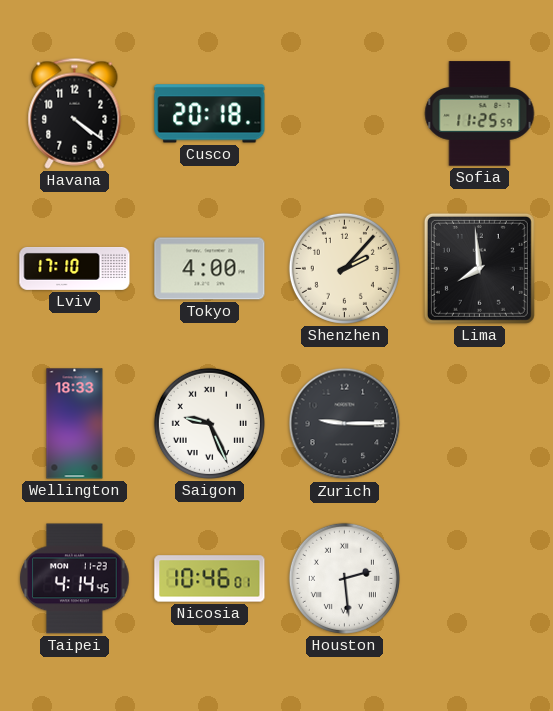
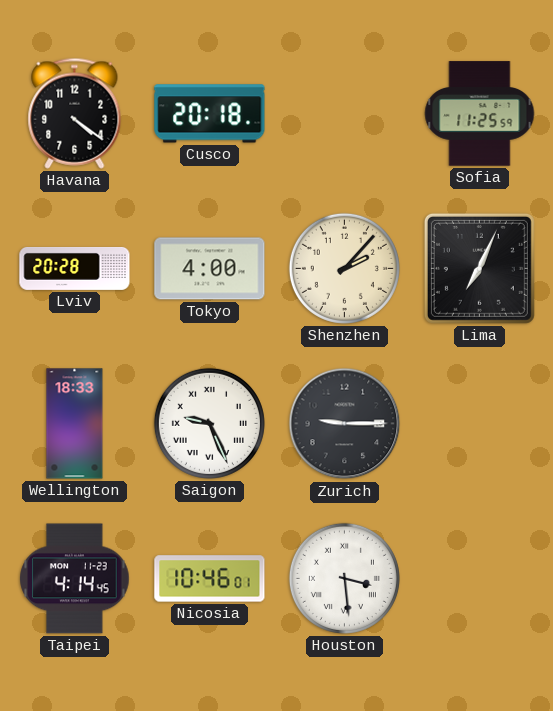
Lviv: 17:10 -> 20:28 (75, 268)
Lima: 7:59 -> 7:04 (479, 268)
Houston: 2:29 -> 3:29 (344, 578)
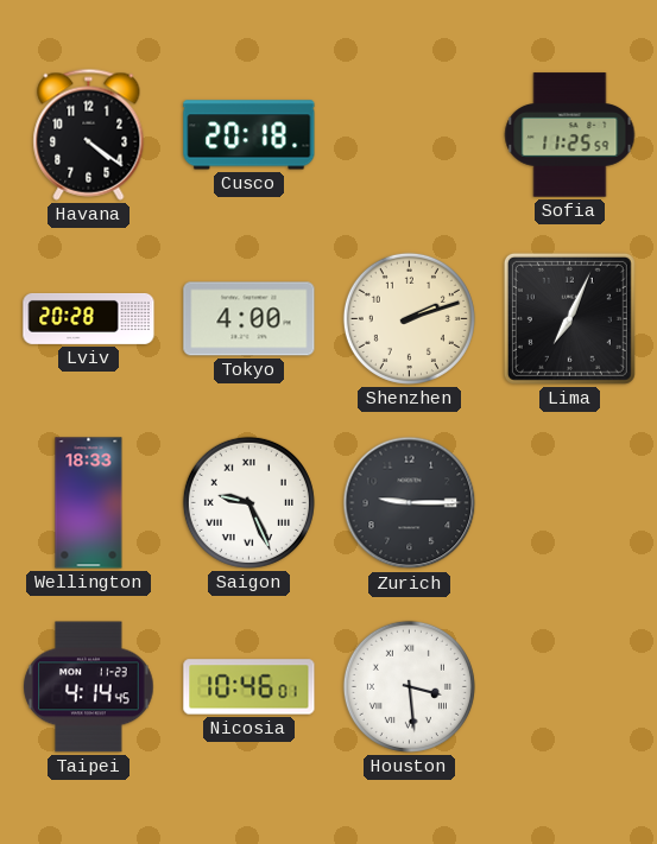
Shenzhen: 2:07 -> 2:12 (409, 318)
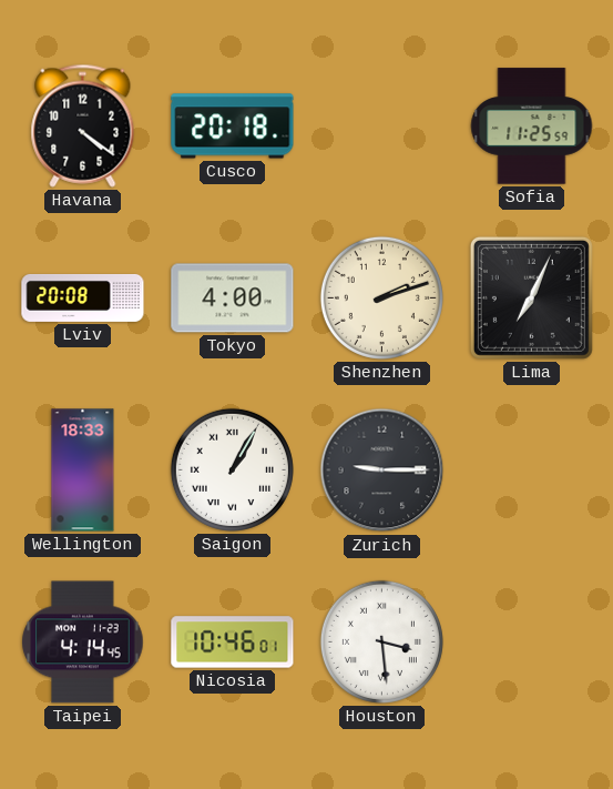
Lviv: 20:28 -> 20:08 (83, 297)
Saigon: 9:26 -> 1:05 (232, 469)
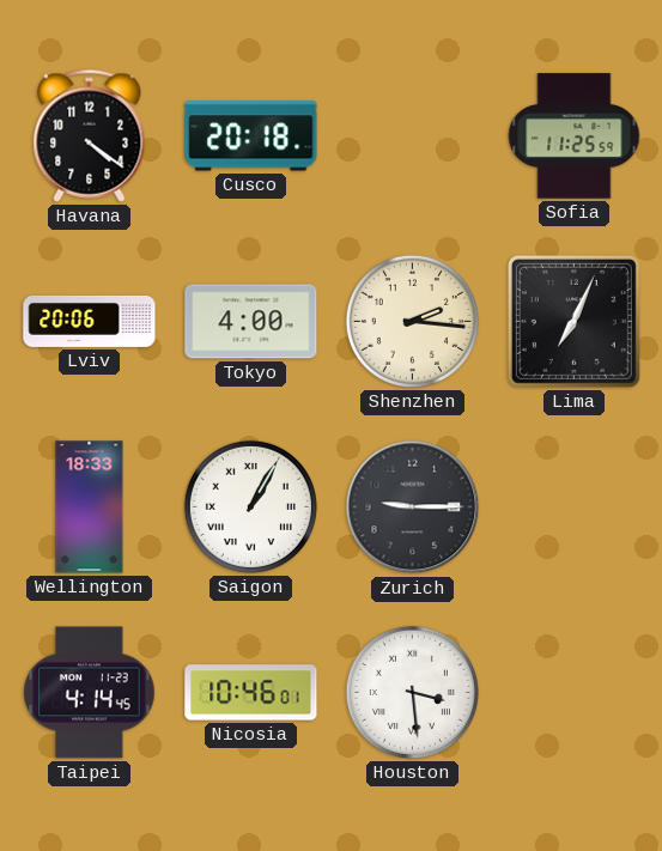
Lviv: 20:08 -> 20:06 (90, 321)
Shenzhen: 2:12 -> 2:16 (412, 321)
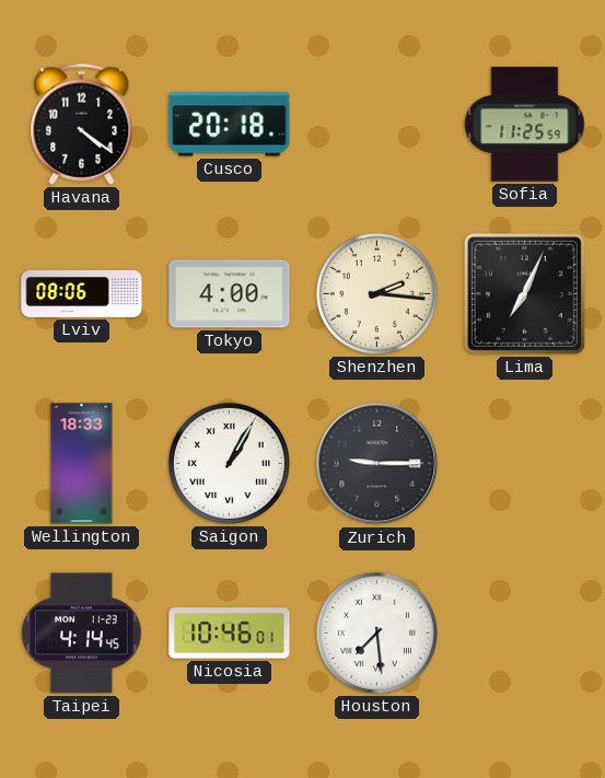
Lviv: 20:06 -> 08:06 (82, 293)
Houston: 3:29 -> 7:29 (376, 632)
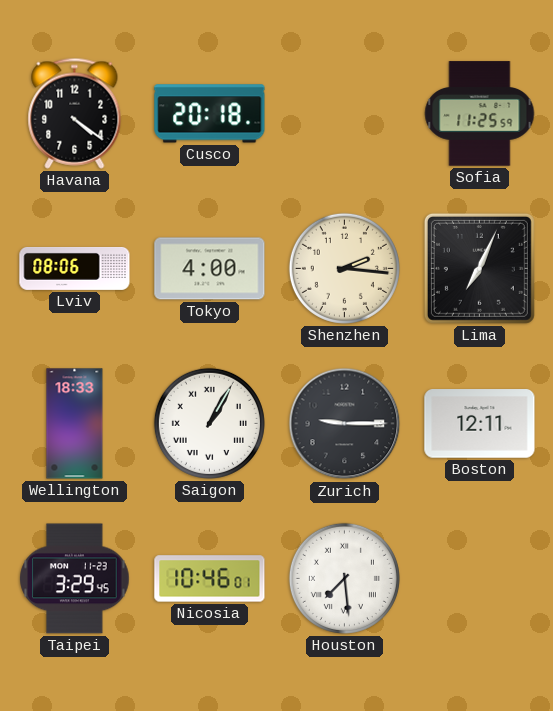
Boston: none -> 12:11 (480, 424)
Taipei: 4:14 -> 3:29 (75, 579)
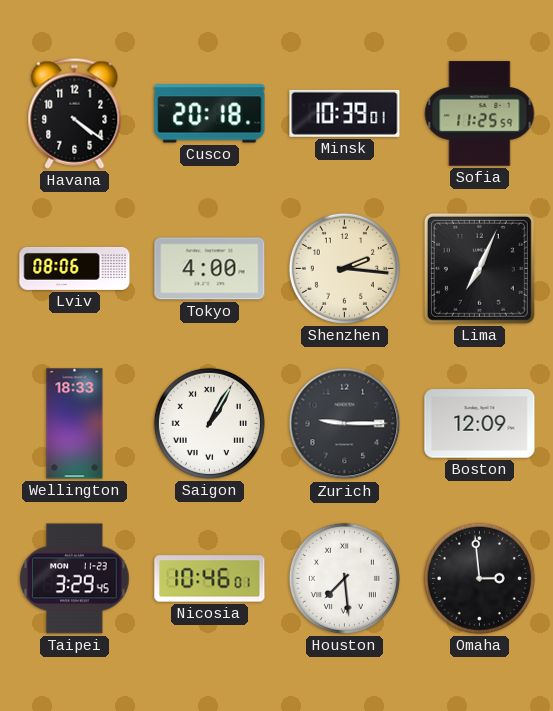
Minsk: none -> 10:39 (345, 113)
Boston: 12:11 -> 12:09 (480, 424)
Omaha: none -> 2:59 (479, 578)
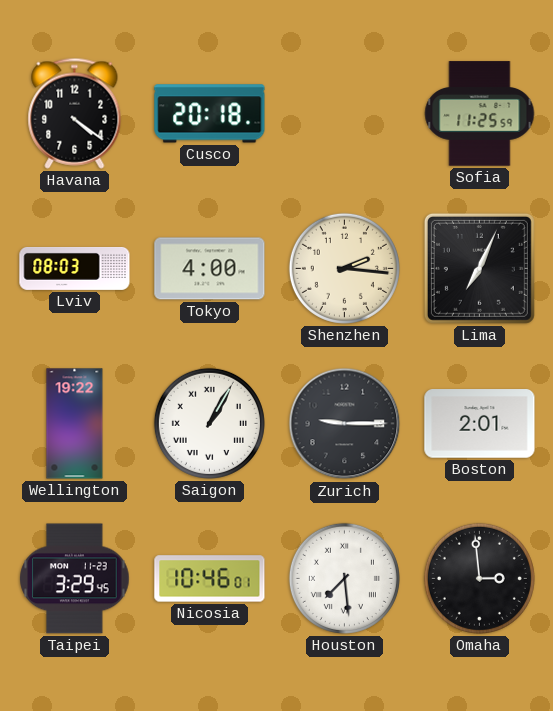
Minsk: 10:39 -> none (345, 113)
Lviv: 08:06 -> 08:03 (75, 268)
Wellington: 18:33 -> 19:22 (75, 424)
Boston: 12:09 -> 2:01 (480, 424)
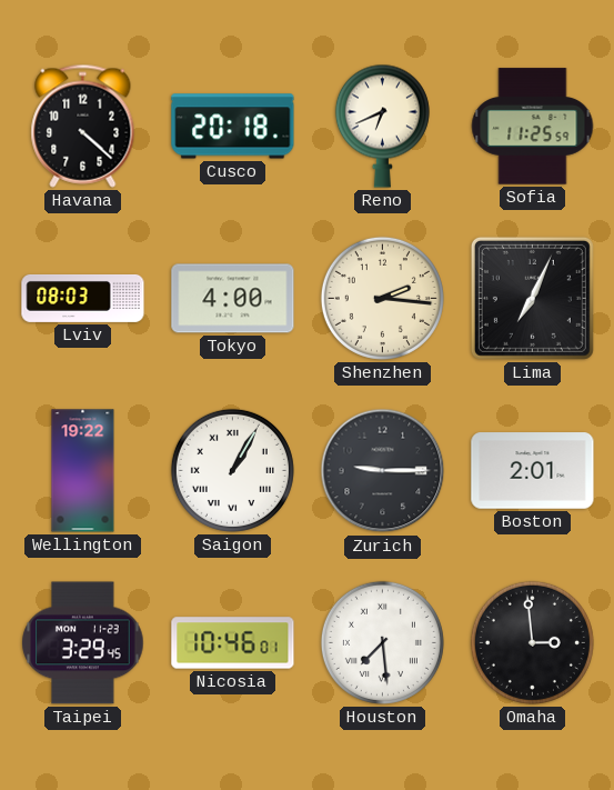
Havana: 4:21 -> 4:22 (83, 126)
Reno: none -> 6:41 (382, 126)
